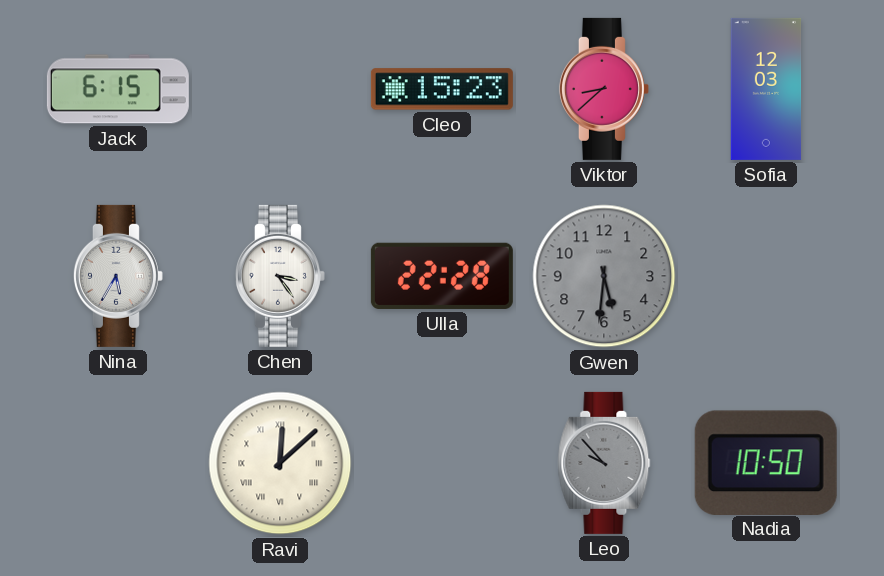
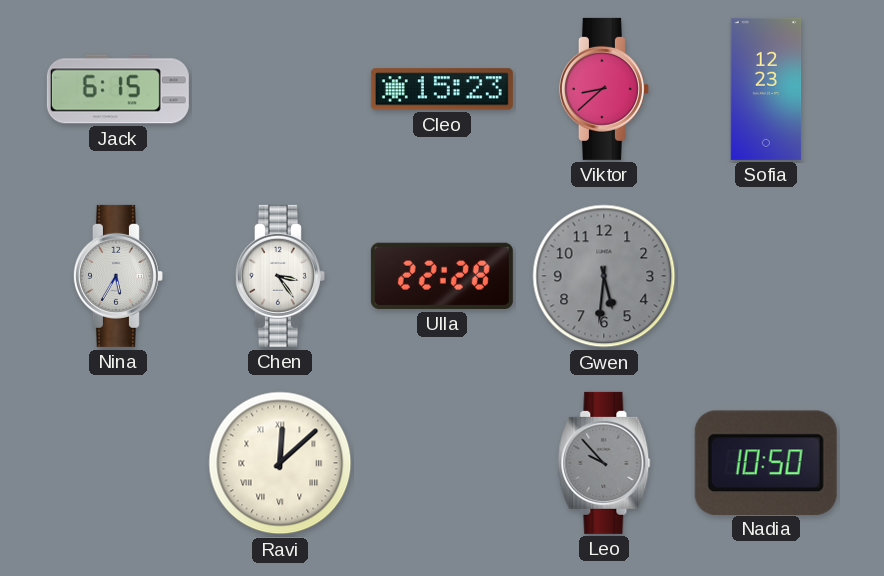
Sofia: 12:03 -> 12:23 (766, 89)
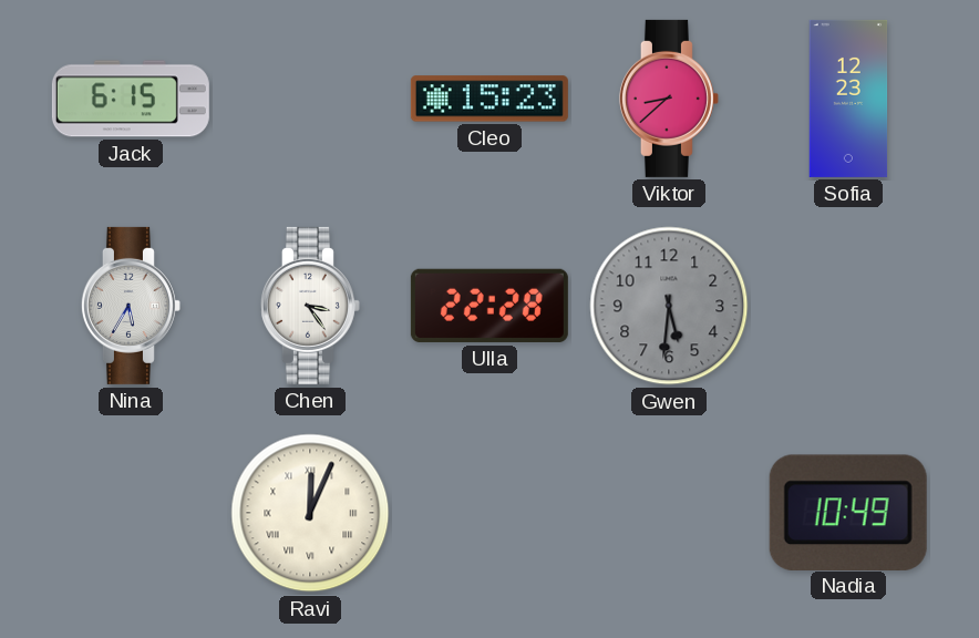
Ravi: 12:08 -> 12:04 (310, 513)
Leo: 9:53 -> none (604, 463)
Nadia: 10:50 -> 10:49 (848, 512)
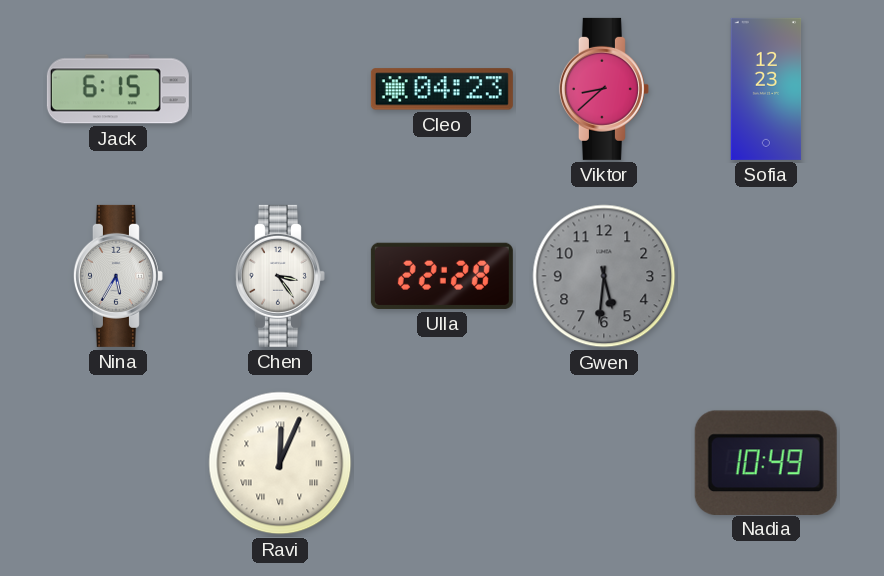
Cleo: 15:23 -> 04:23 (442, 89)
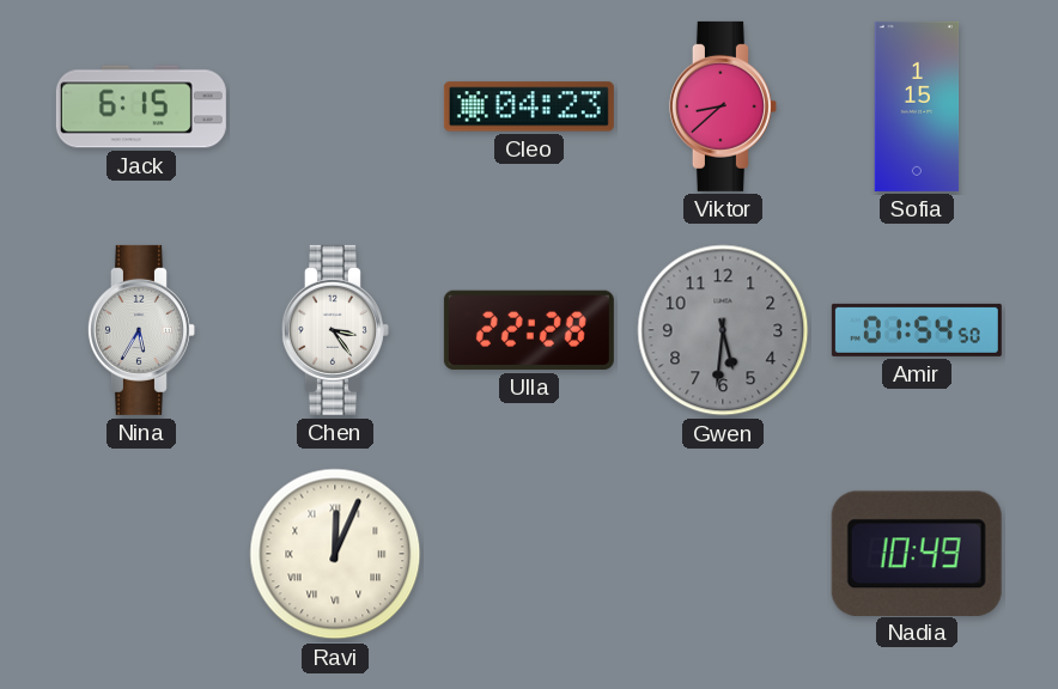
Sofia: 12:23 -> 1:15 (917, 106)
Amir: none -> 01:54 (917, 330)
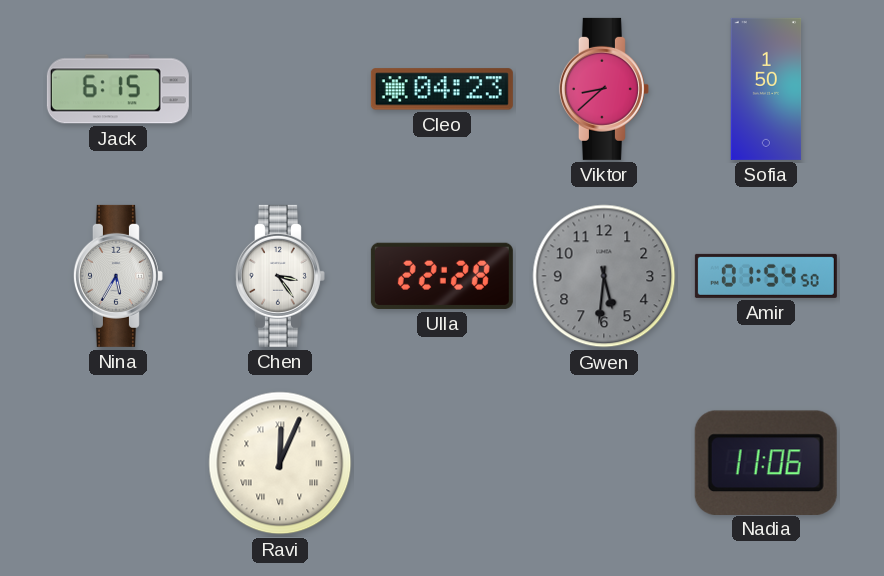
Sofia: 1:15 -> 1:50 (766, 89)
Nadia: 10:49 -> 11:06 (766, 462)
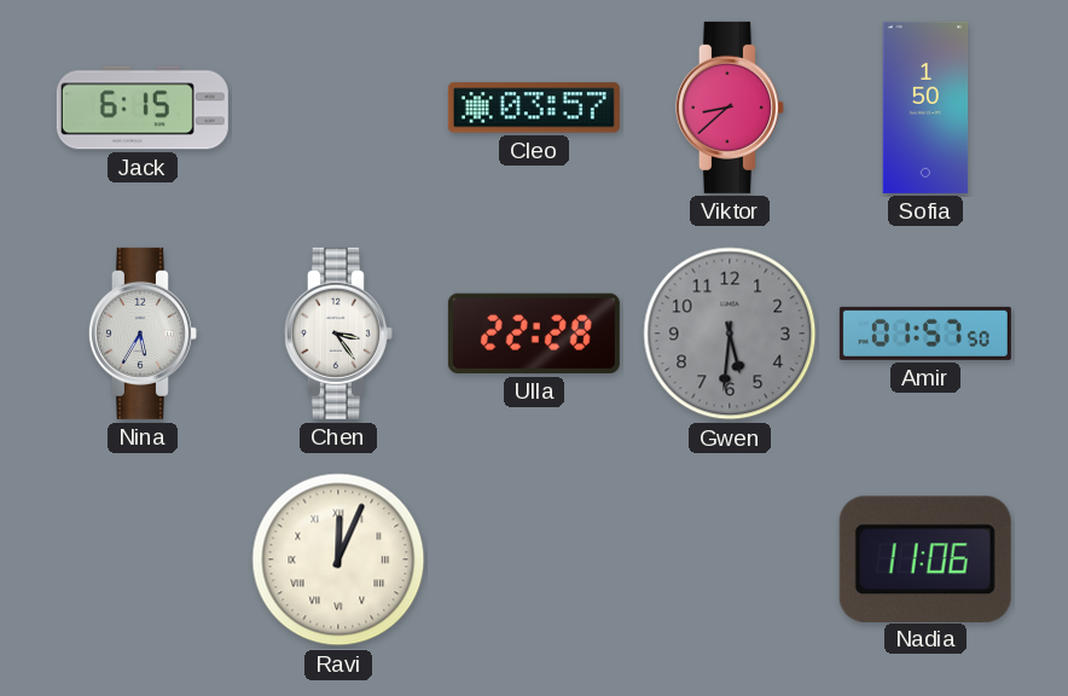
Cleo: 04:23 -> 03:57 (534, 108)
Amir: 01:54 -> 01:57 (925, 333)
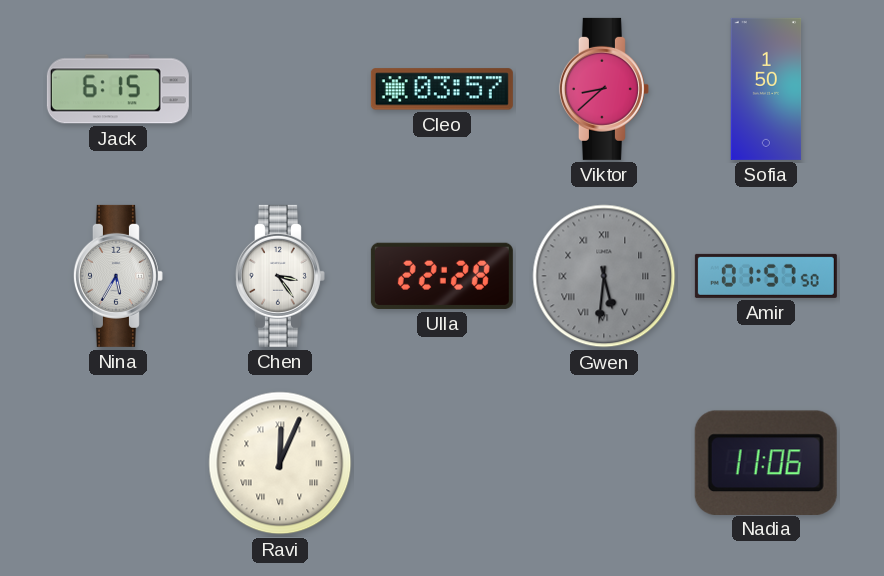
Gwen numerals: Arabic -> Roman (604, 276)
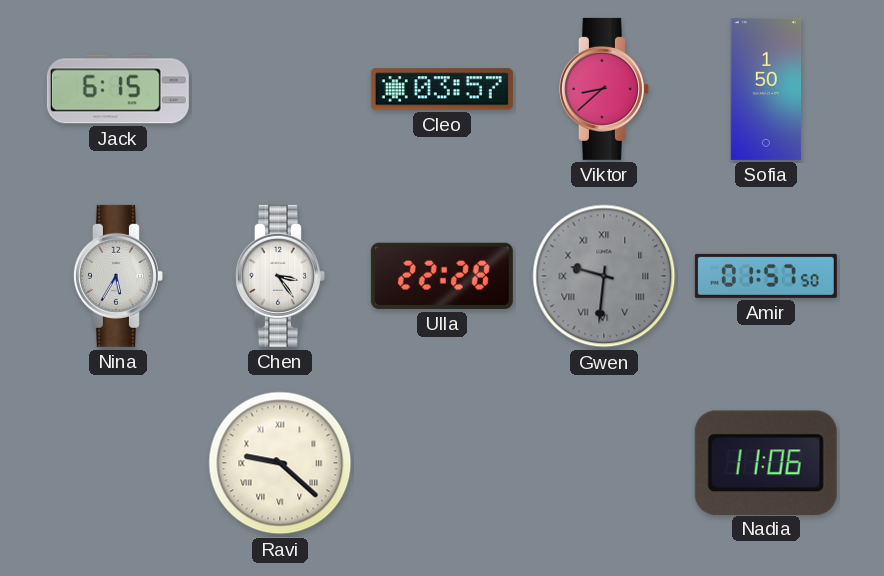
Gwen: 5:31 -> 9:31 (604, 276)
Ravi: 12:04 -> 9:22 (280, 463)
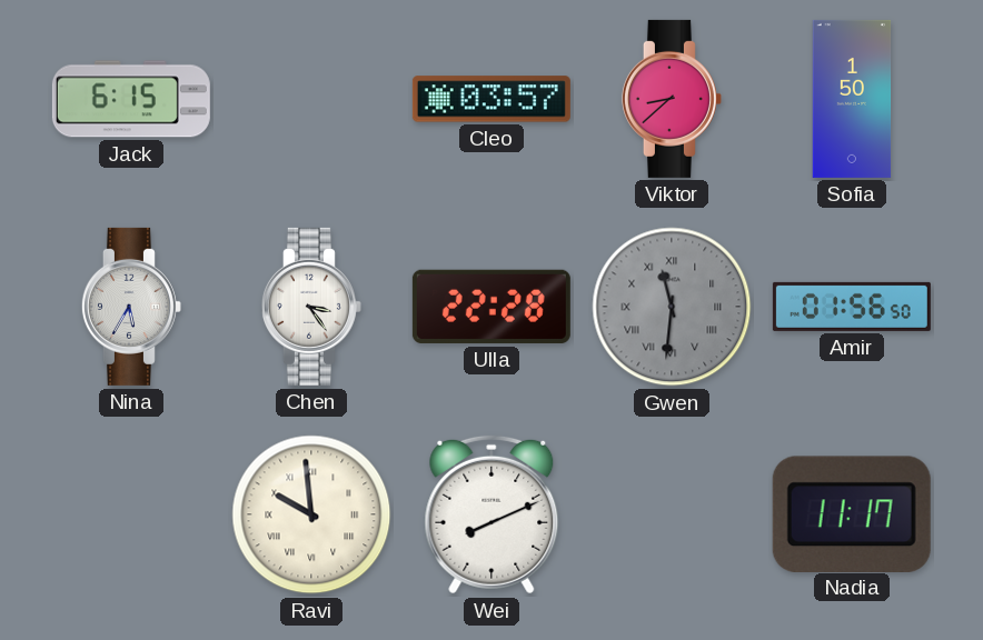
Gwen: 9:31 -> 11:31 (672, 307)
Amir: 01:57 -> 01:56 (852, 307)
Ravi: 9:22 -> 9:59 (311, 514)
Wei: none -> 8:11 (491, 514)
Nadia: 11:06 -> 11:17 (852, 513)
